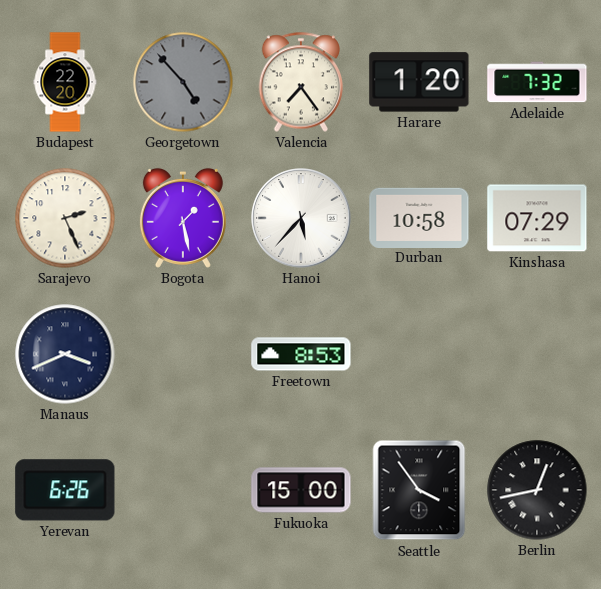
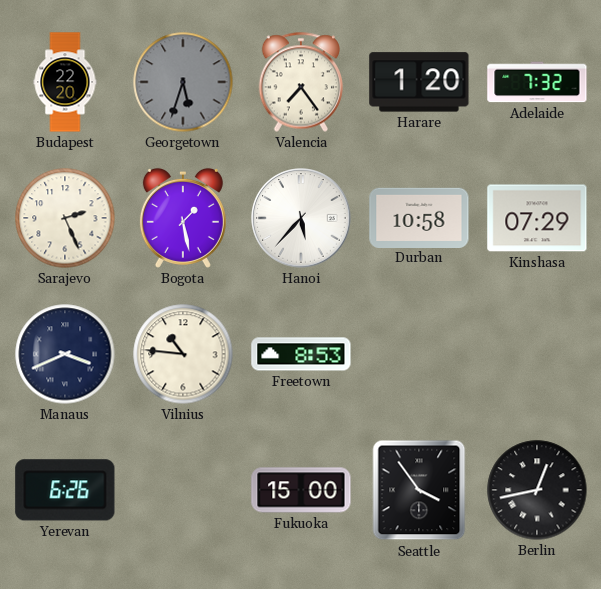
Georgetown: 4:53 -> 5:33 (183, 82)
Vilnius: none -> 10:46 (183, 354)
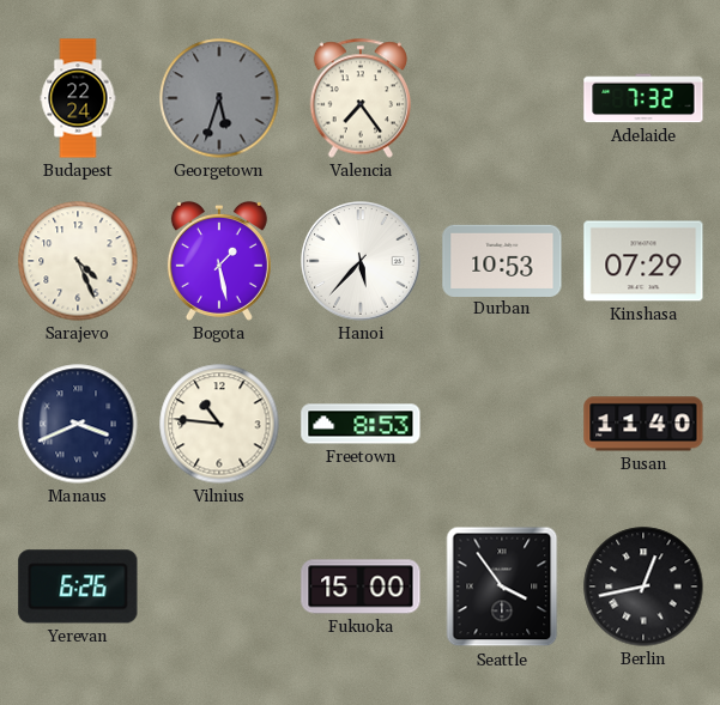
Budapest: 22:20 -> 22:24 (78, 98)
Harare: 1:20 -> none (419, 82)
Sarajevo: 2:26 -> 4:26 (78, 261)
Durban: 10:58 -> 10:53 (502, 260)
Busan: none -> 11:40 (643, 424)
